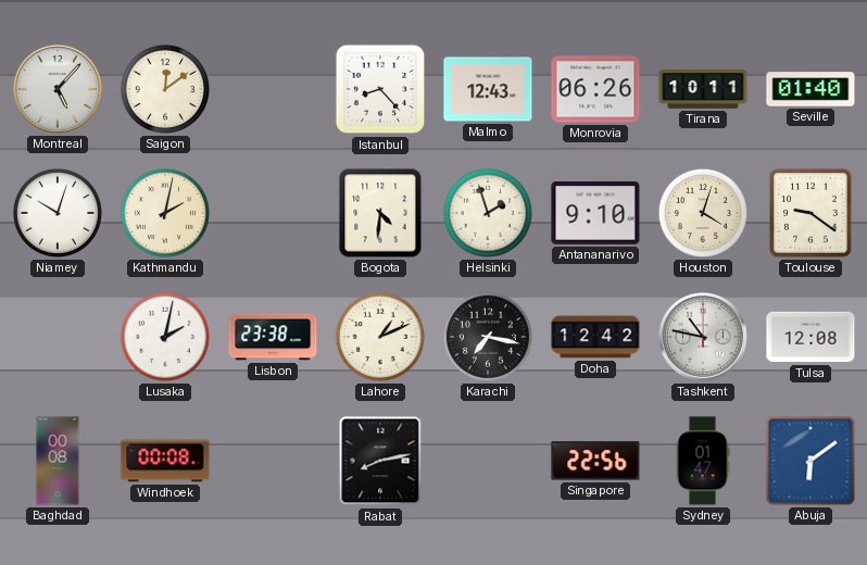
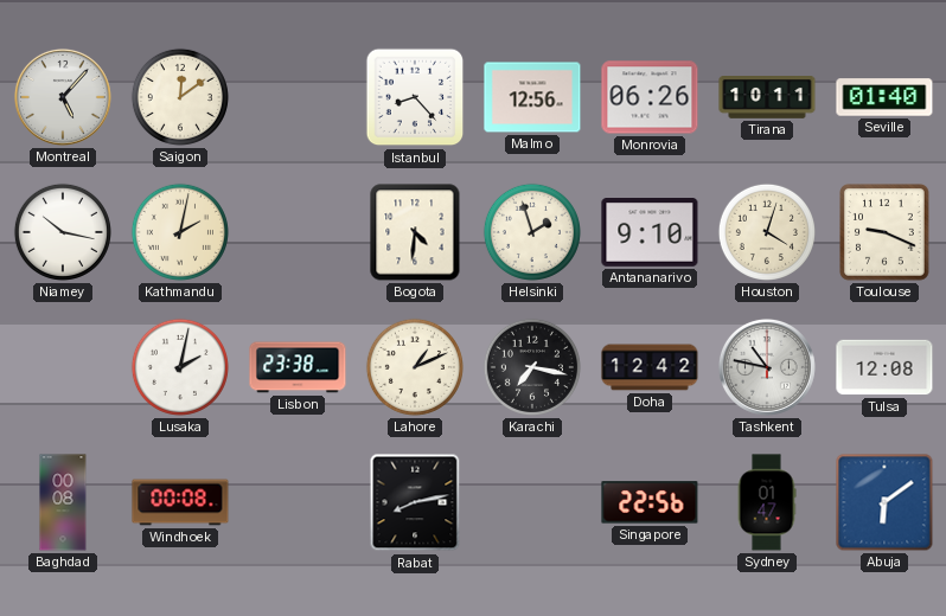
Malmo: 12:43 -> 12:56 (532, 97)
Niamey: 10:03 -> 10:17 (63, 232)
Toulouse: 9:21 -> 9:19 (886, 233)
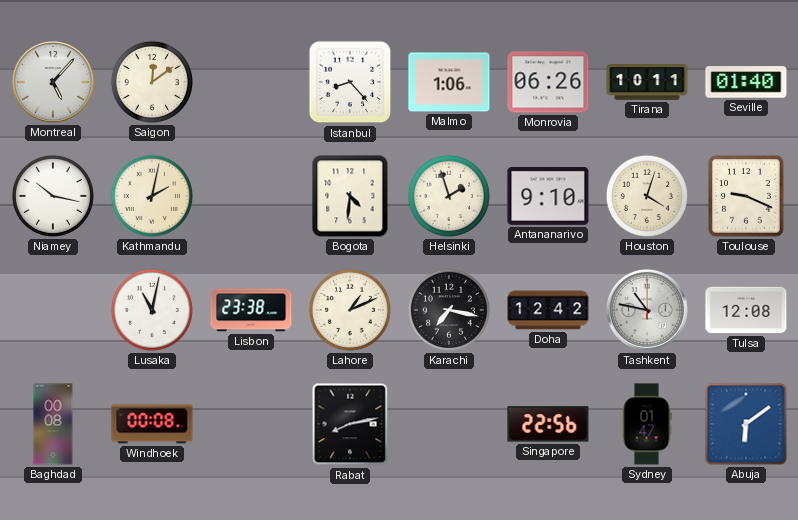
Malmo: 12:56 -> 1:06 (449, 82)
Lusaka: 2:02 -> 11:02 (152, 310)
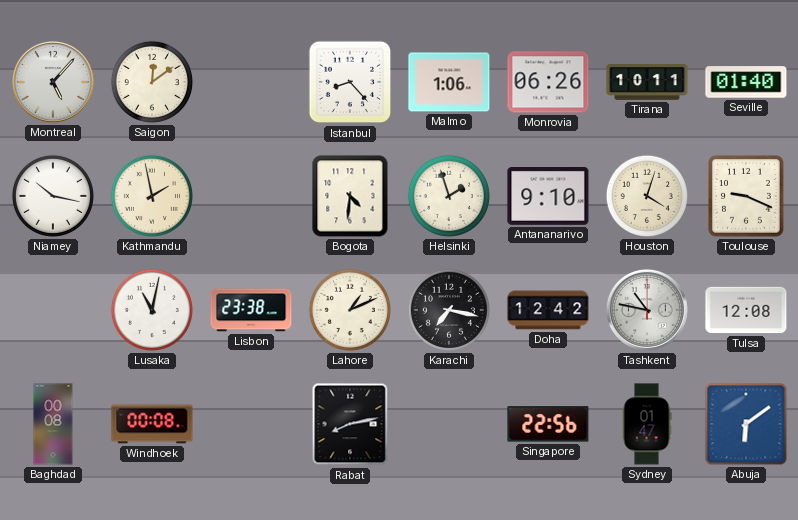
Kathmandu: 2:02 -> 1:58 (152, 196)
